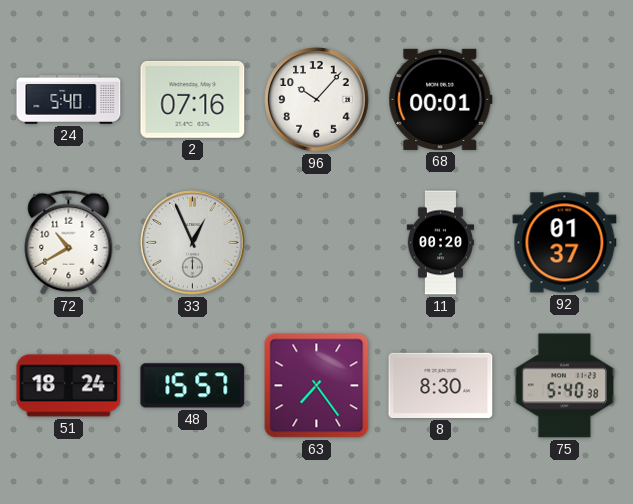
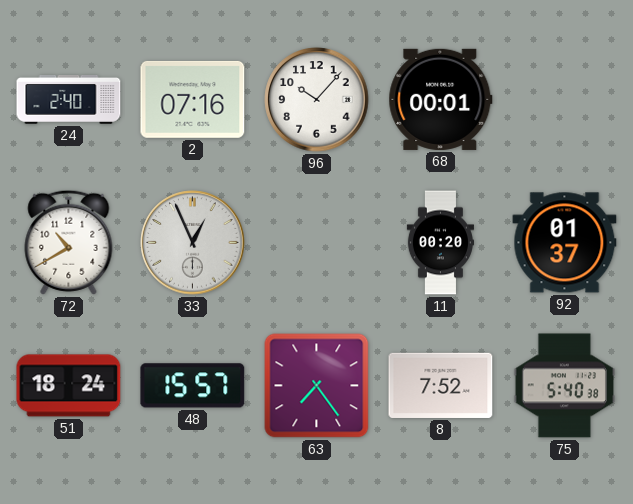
24: 5:40 -> 2:40 (69, 100)
8: 8:30 -> 7:52 (441, 385)
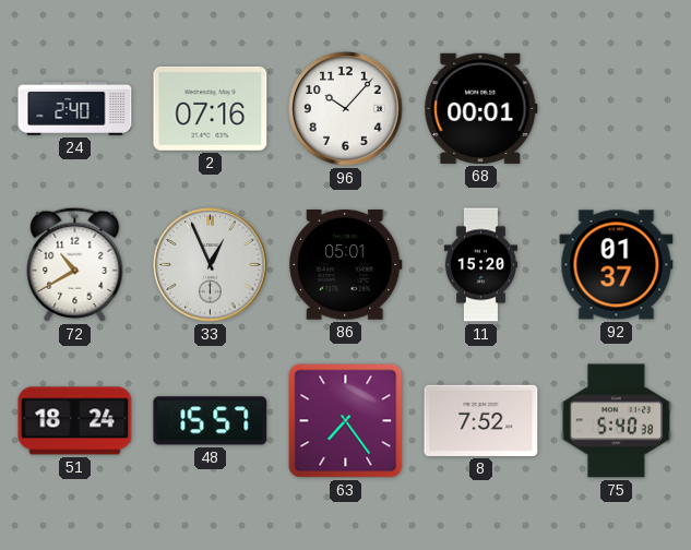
86: none -> 05:01 (346, 265)
11: 00:20 -> 15:20 (480, 265)
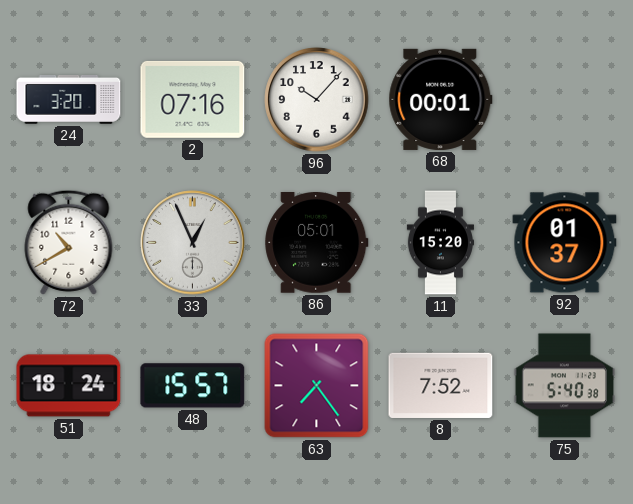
24: 2:40 -> 3:20 (69, 100)
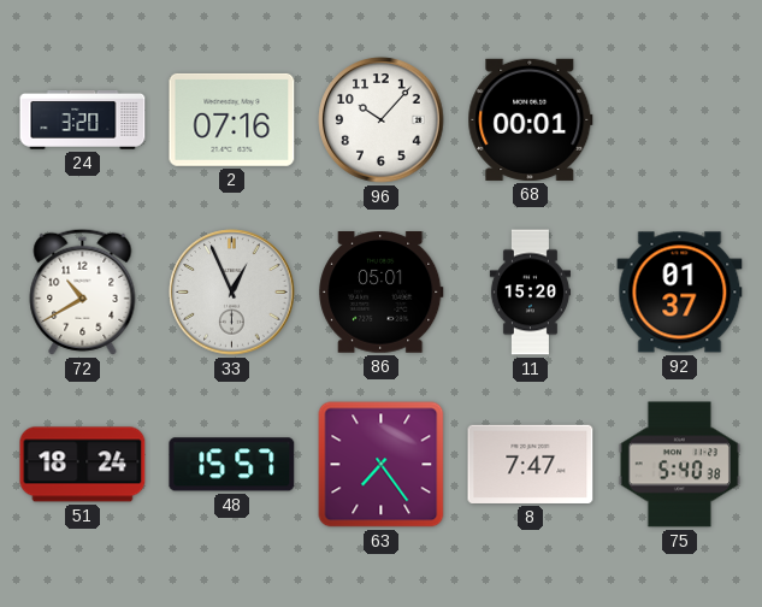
8: 7:52 -> 7:47 (531, 464)
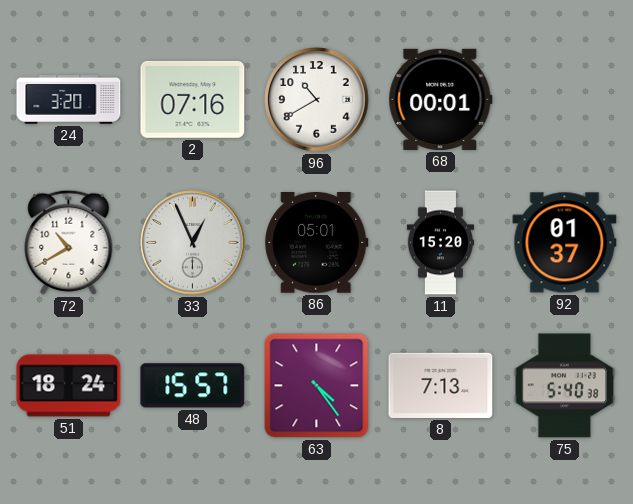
96: 10:07 -> 10:40 (317, 100)
63: 7:24 -> 4:24 (317, 386)
8: 7:47 -> 7:13 (441, 385)
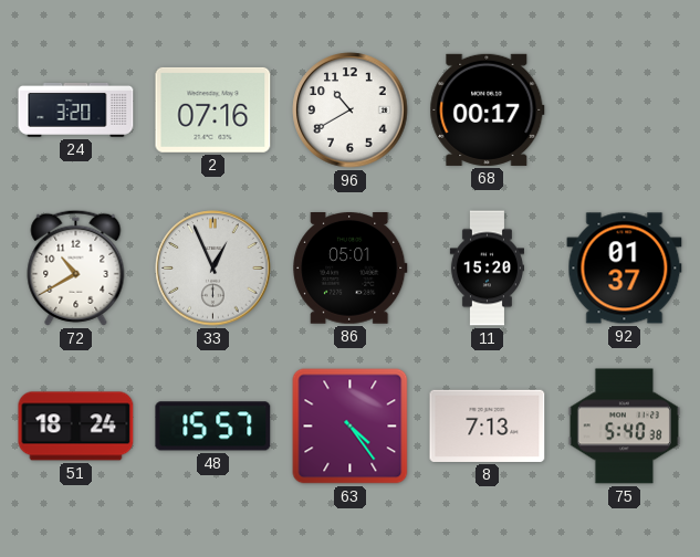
68: 00:01 -> 00:17 (488, 109)
